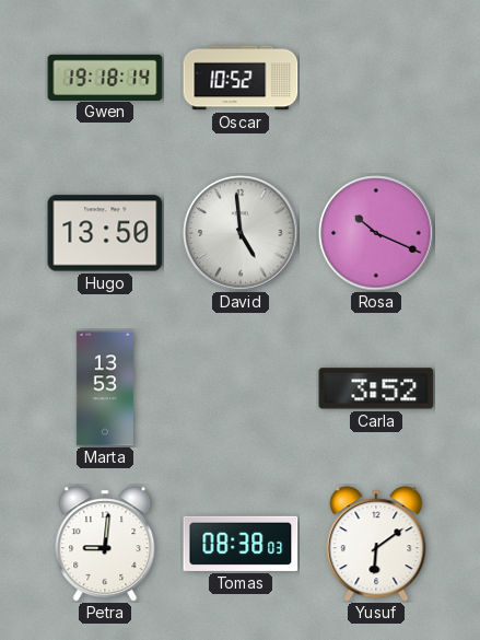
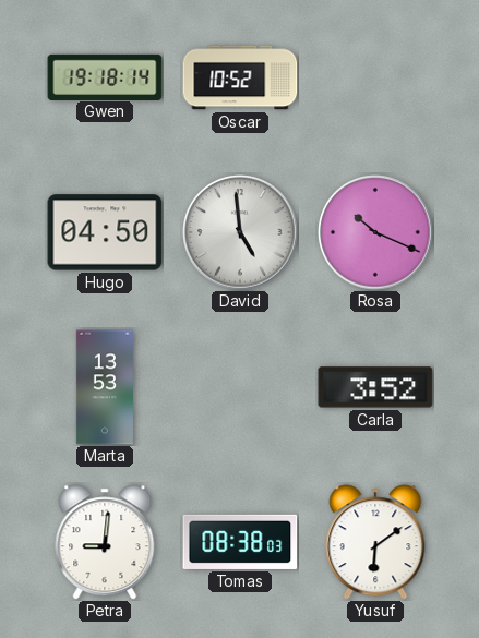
Hugo: 13:50 -> 04:50 (105, 232)
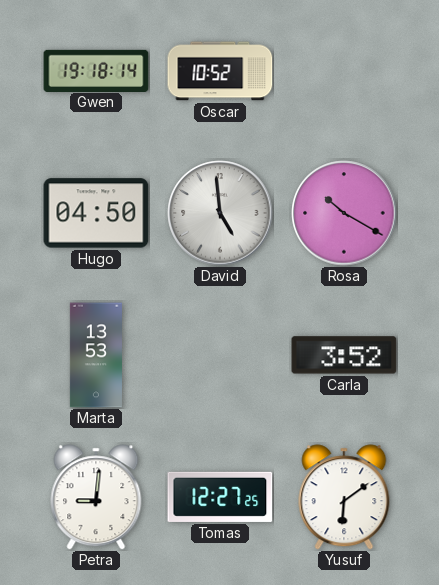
Rosa: 10:19 -> 10:20 (344, 213)
Tomas: 08:38 -> 12:27 (220, 497)
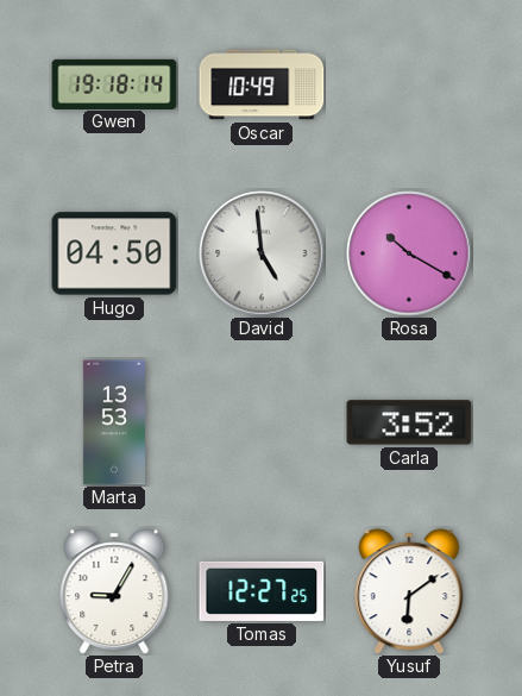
Oscar: 10:52 -> 10:49 (262, 84)
Petra: 9:01 -> 9:05 (114, 591)
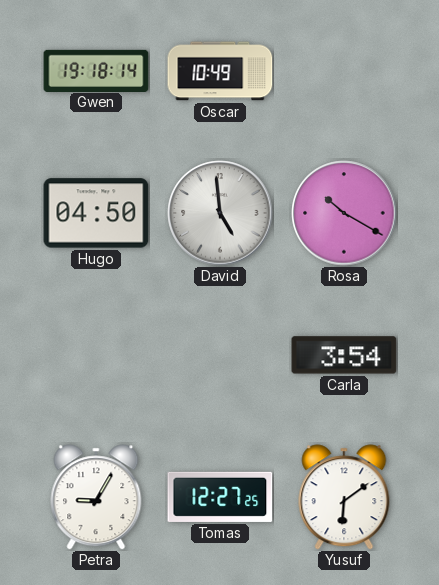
Marta: 13:53 -> none (114, 422)
Carla: 3:52 -> 3:54 (344, 355)
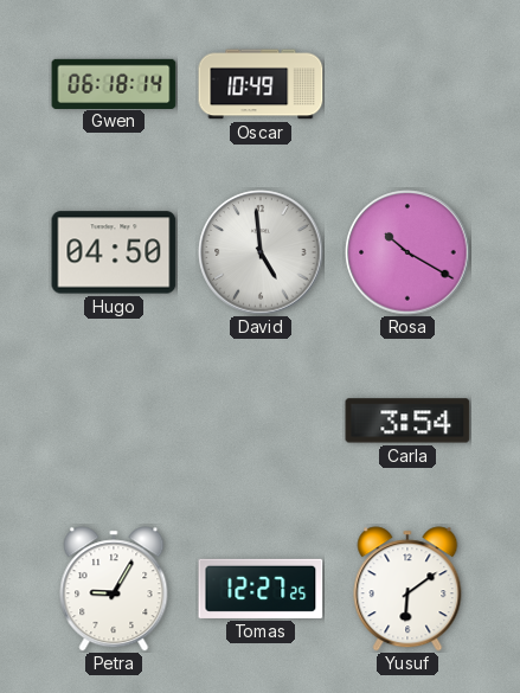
Gwen: 19:18 -> 06:18 (114, 83)
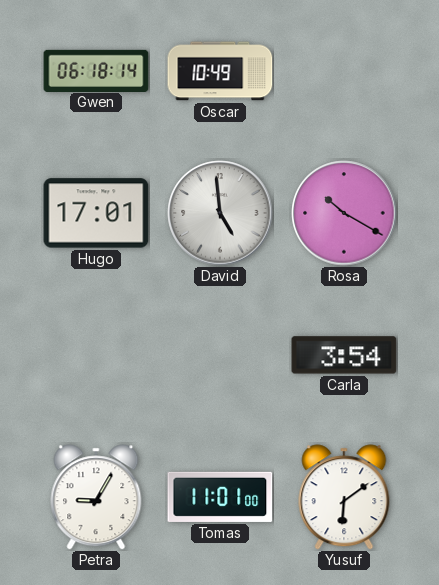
Hugo: 04:50 -> 17:01 (96, 213)
Tomas: 12:27 -> 11:01 (220, 497)
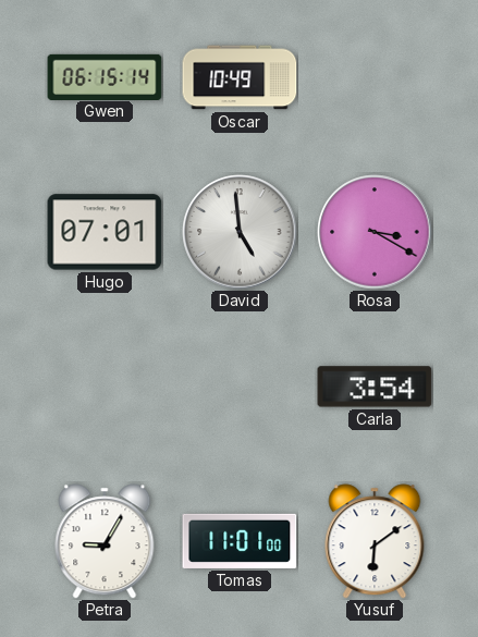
Gwen: 06:18 -> 06:15 (105, 76)
Hugo: 17:01 -> 07:01 (105, 232)
Rosa: 10:20 -> 3:20 (375, 232)
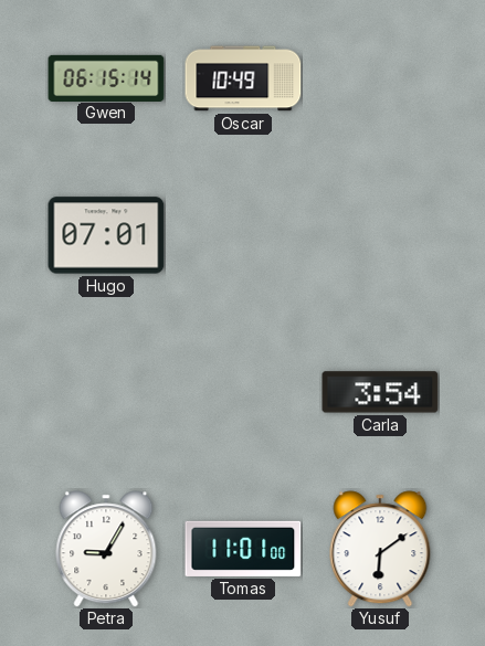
David: 4:59 -> none (240, 232)
Rosa: 3:20 -> none (375, 232)
